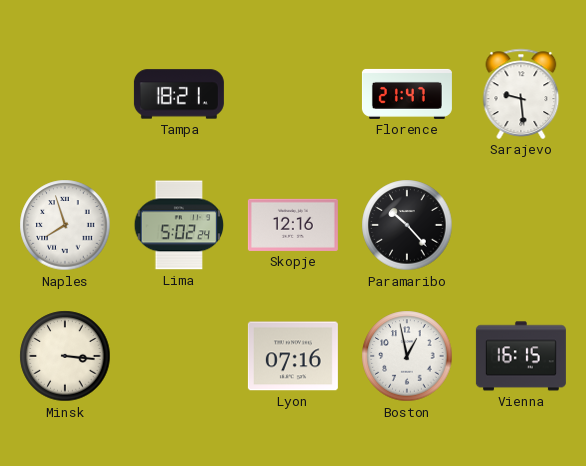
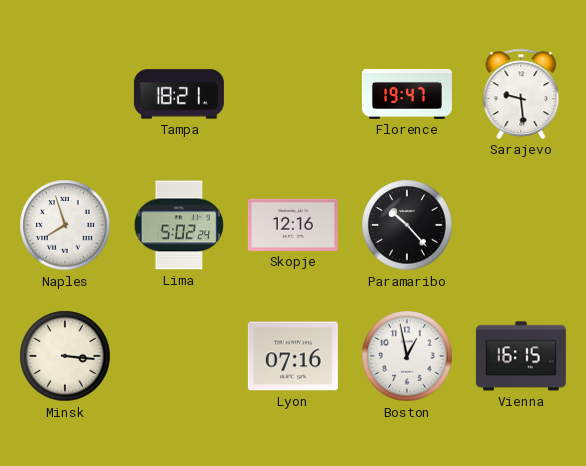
Florence: 21:47 -> 19:47 (407, 94)
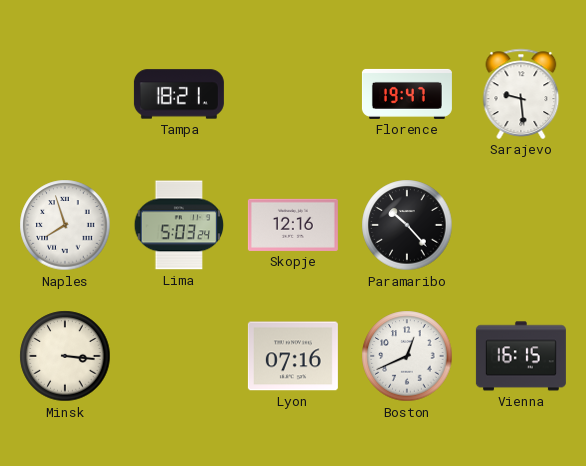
Lima: 5:02 -> 5:03 (179, 225)
Boston: 12:58 -> 12:41 (407, 356)
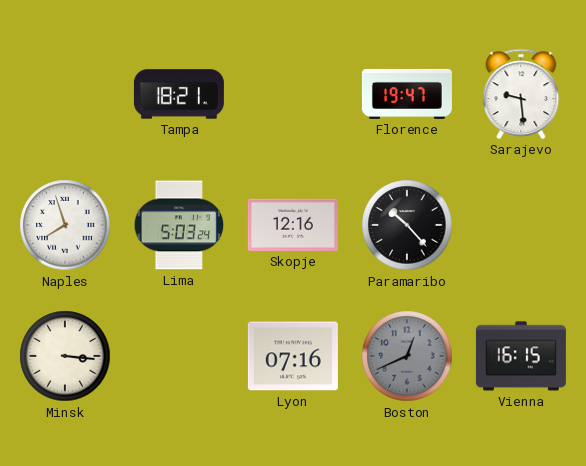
Boston dial: white -> grey (407, 356)
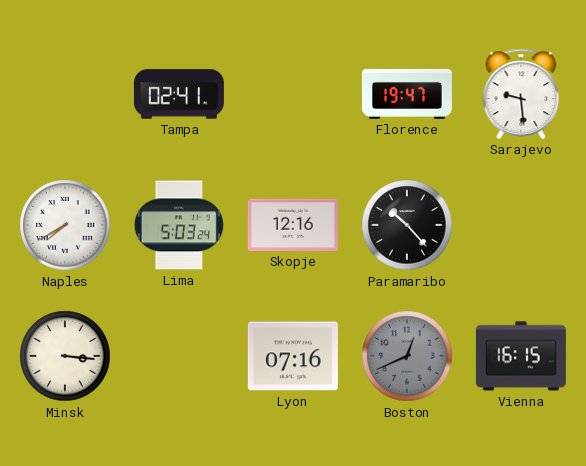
Tampa: 18:21 -> 02:41 (179, 94)
Naples: 7:57 -> 7:40 (65, 225)
